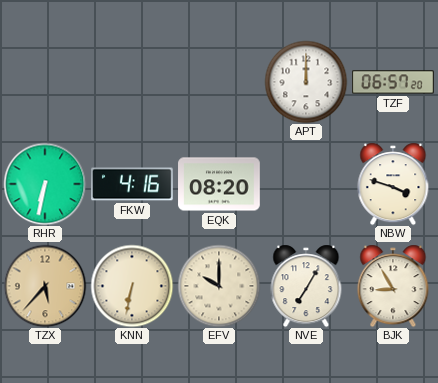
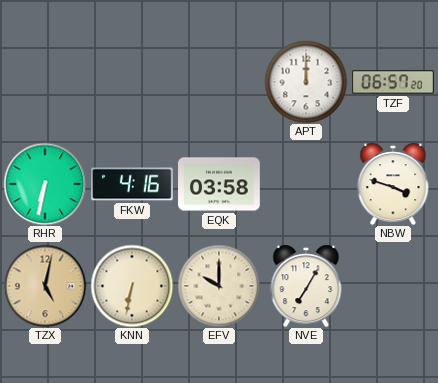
EQK: 08:20 -> 03:58 (219, 184)
TZX: 5:37 -> 5:02 (45, 286)
BJK: 8:55 -> none (393, 286)
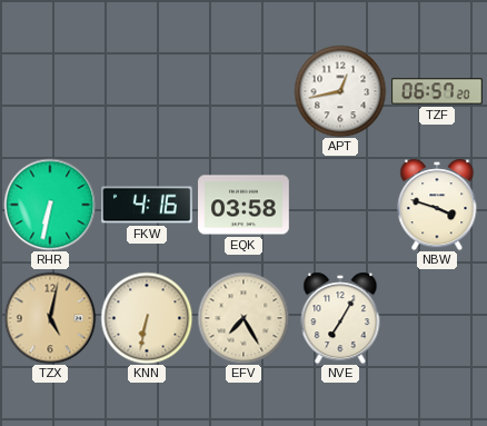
APT: 12:00 -> 12:43 (340, 91)
EFV: 10:00 -> 7:25 (244, 318)
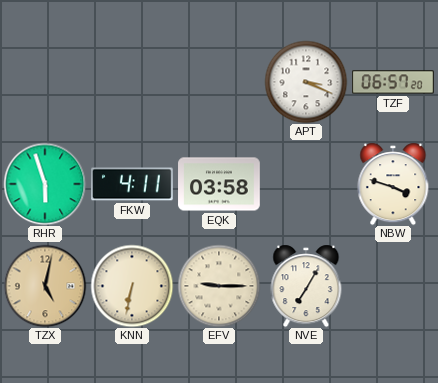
APT: 12:43 -> 3:19 (306, 82)
RHR: 6:32 -> 5:57 (45, 184)
FKW: 4:16 -> 4:11 (132, 184)
EFV: 7:25 -> 9:15 (219, 286)
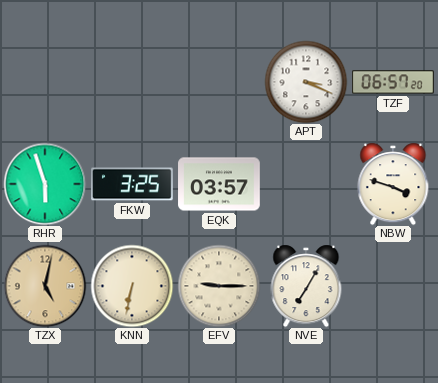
FKW: 4:11 -> 3:25 (132, 184)
EQK: 03:58 -> 03:57 (219, 184)
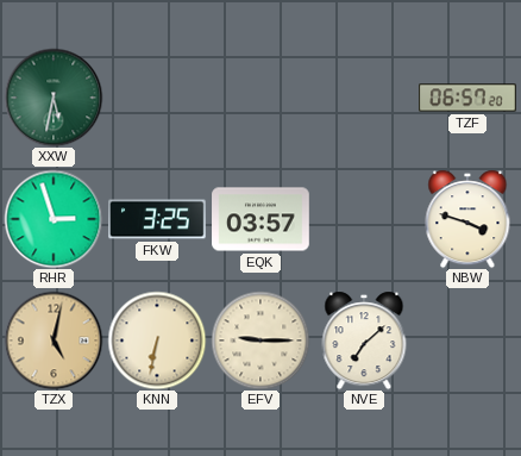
XXW: none -> 5:32 (54, 98)
APT: 3:19 -> none (306, 82)
RHR: 5:57 -> 2:57 (54, 219)
NVE: 7:05 -> 7:08 (364, 341)
